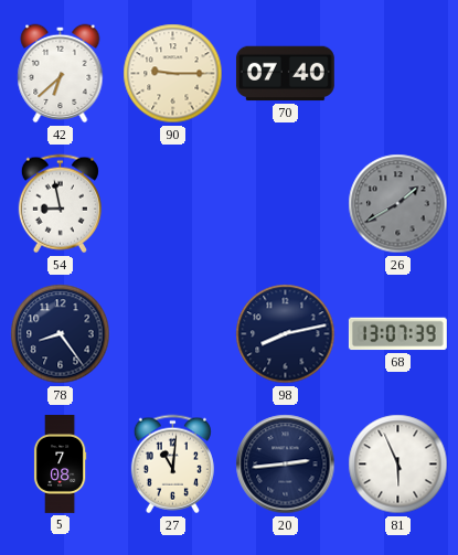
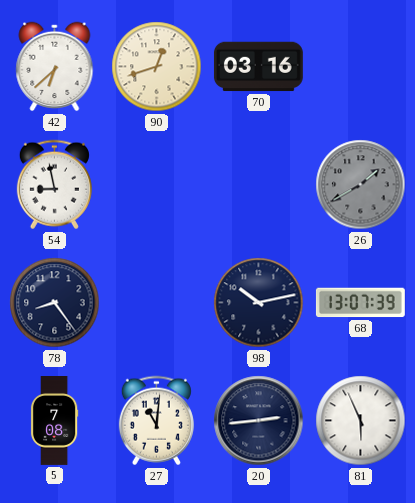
90: 9:15 -> 12:42 (157, 67)
70: 07:40 -> 03:16 (258, 67)
98: 8:13 -> 10:13 (259, 303)
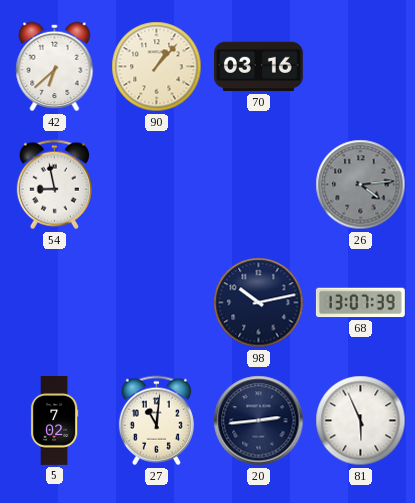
90: 12:42 -> 1:07 (157, 67)
26: 1:40 -> 4:14 (361, 185)
78: 8:24 -> none (55, 303)
5: 7:08 -> 7:02 (54, 421)
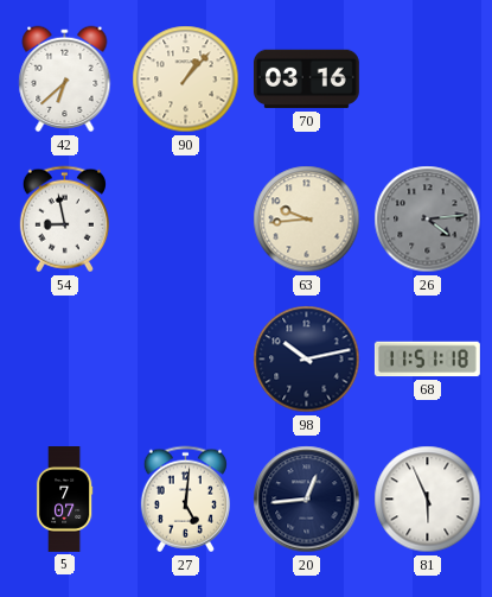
63: none -> 9:44 (307, 220)
68: 13:07 -> 11:51 (427, 360)
5: 7:02 -> 7:07 (64, 500)
27: 11:01 -> 5:01 (185, 500)
20: 2:44 -> 12:44 (307, 500)
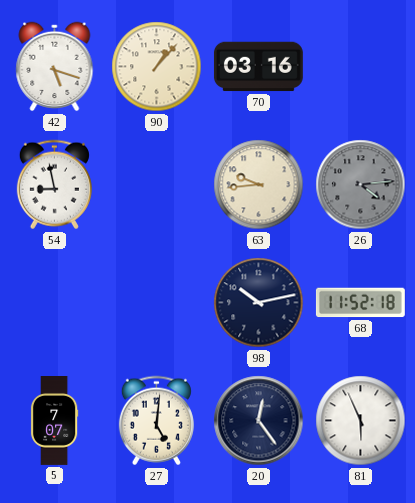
42: 6:38 -> 5:18 (55, 67)
68: 11:51 -> 11:52 (360, 303)
20: 12:44 -> 12:24 (259, 421)
